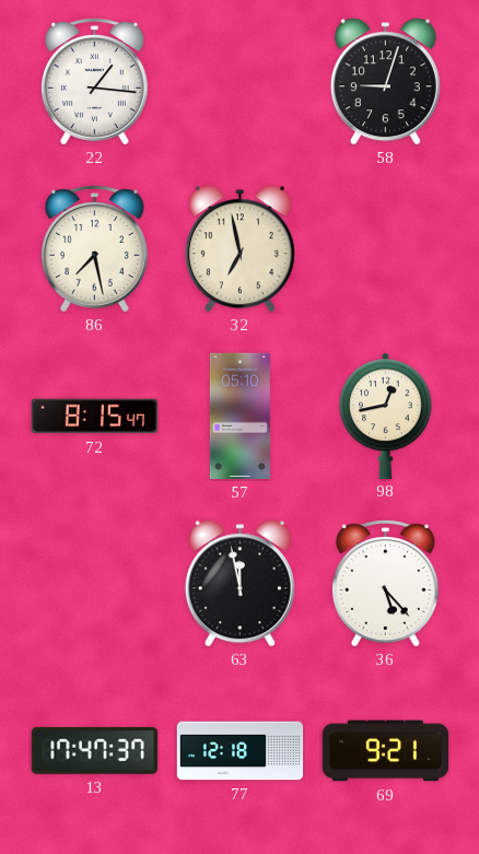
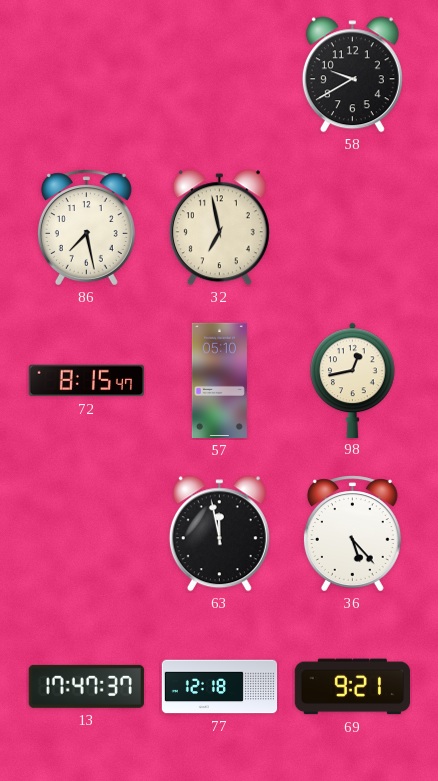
22: 1:16 -> none (94, 82)
58: 9:03 -> 9:40 (352, 75)
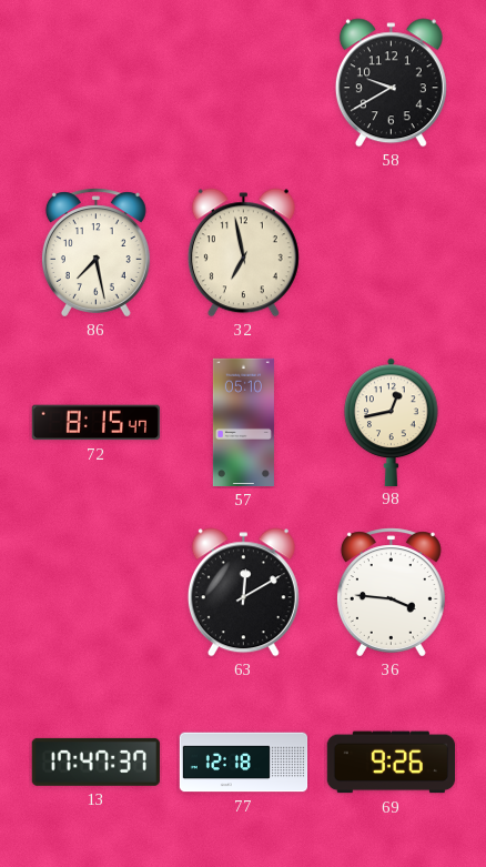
63: 11:58 -> 12:10 (243, 593)
36: 5:23 -> 3:46 (391, 593)
69: 9:21 -> 9:26 (391, 763)
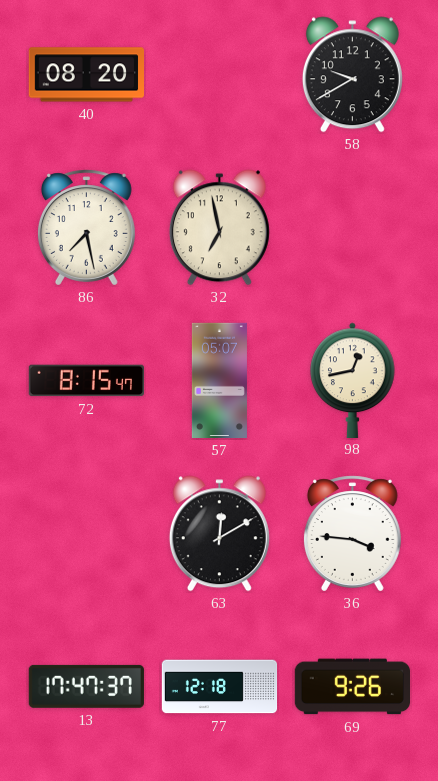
40: none -> 08:20 (86, 75)
57: 05:10 -> 05:07 (219, 381)
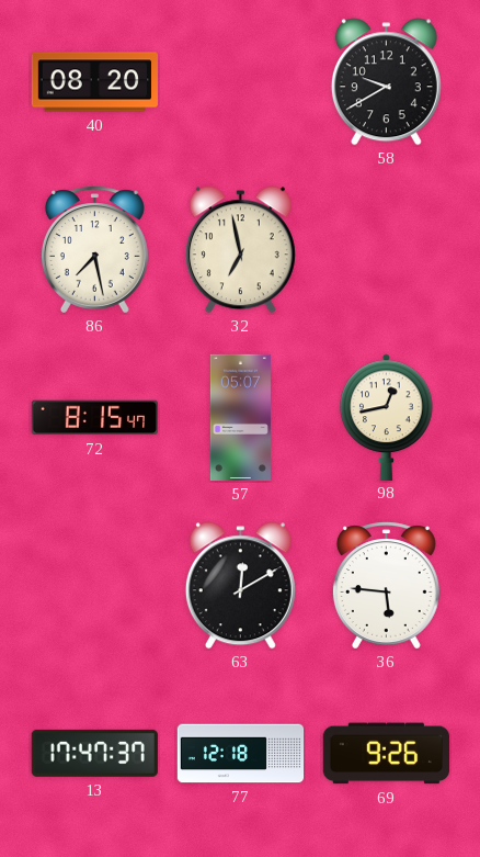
36: 3:46 -> 5:46 (386, 586)
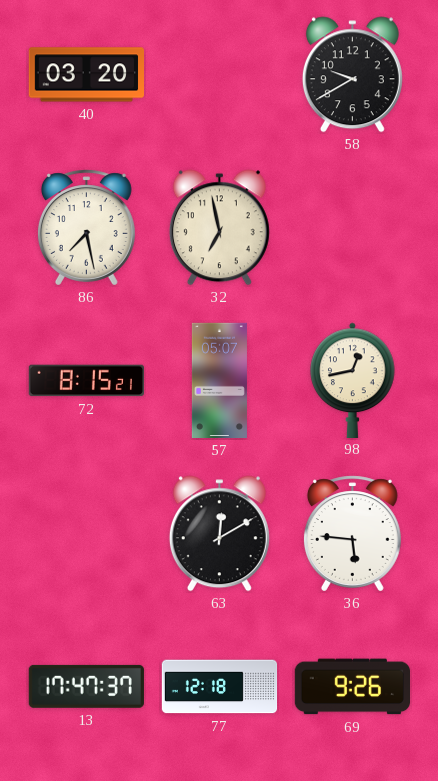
40: 08:20 -> 03:20 (86, 75)
72: 8:15:47 -> 8:15:21 (86, 381)
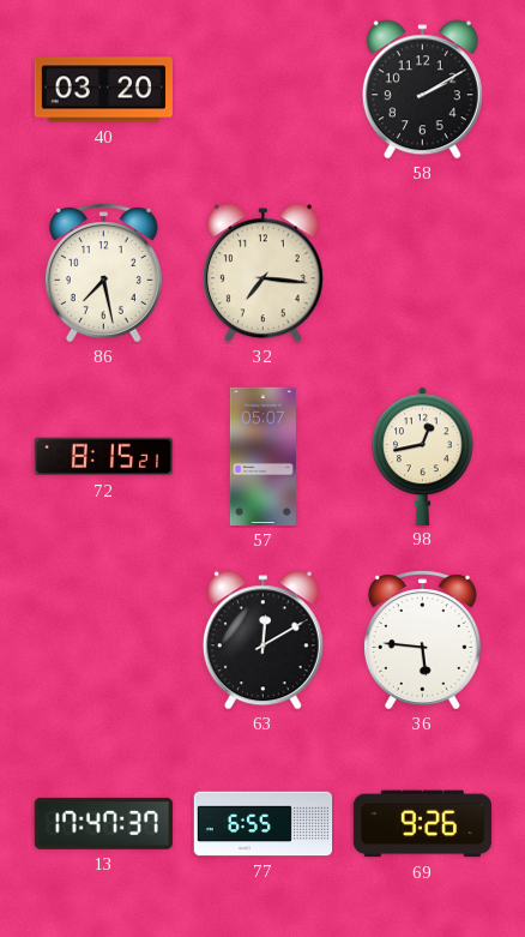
58: 9:40 -> 2:10 (422, 90)
32: 6:58 -> 7:16 (262, 274)
77: 12:18 -> 6:55 (264, 824)
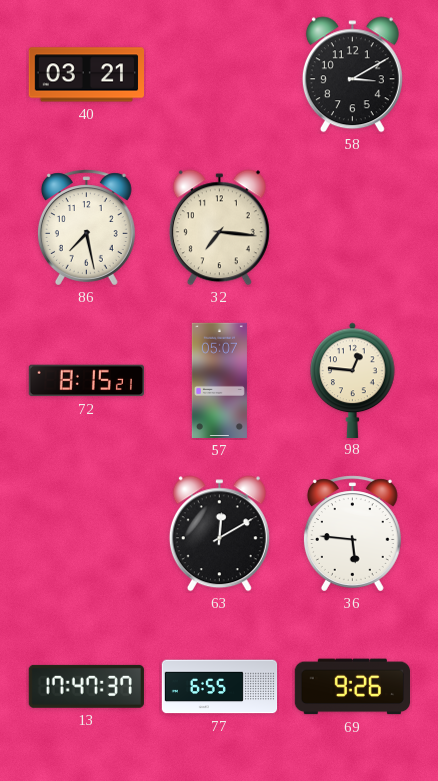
40: 03:20 -> 03:21 (86, 75)
58: 2:10 -> 3:10 (352, 75)
98: 12:43 -> 12:46 (353, 380)
